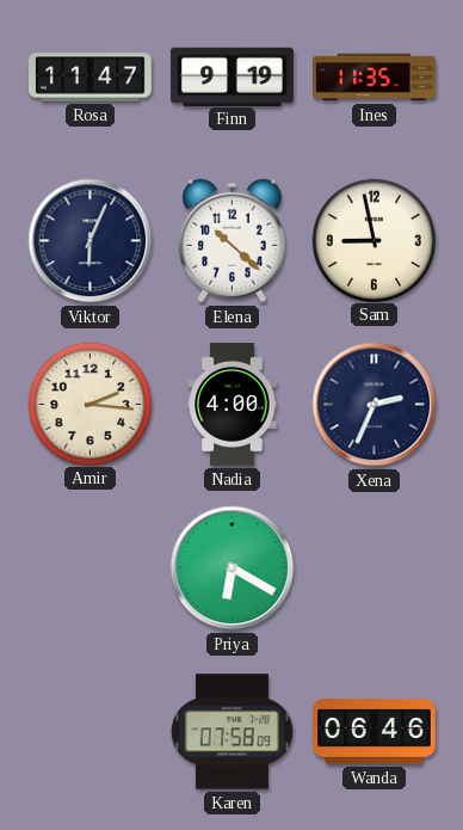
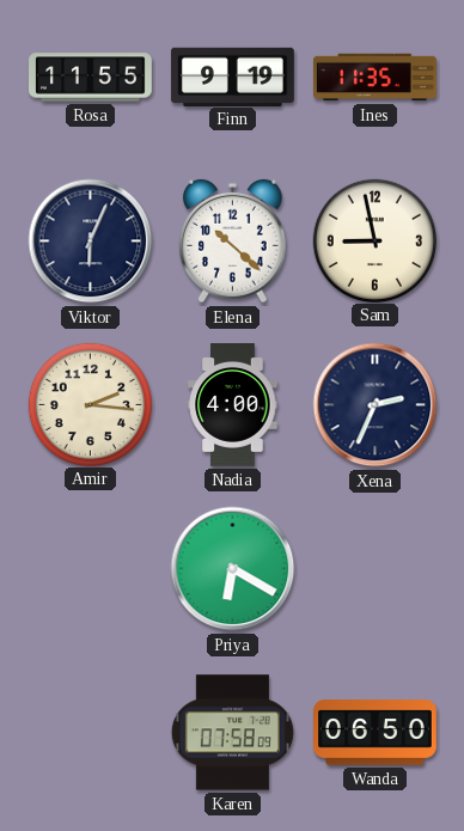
Rosa: 11:47 -> 11:55 (91, 78)
Wanda: 06:46 -> 06:50 (376, 733)
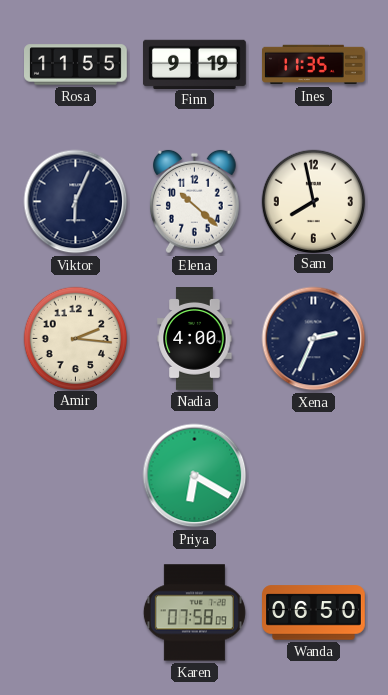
Sam: 8:58 -> 7:58 (313, 201)
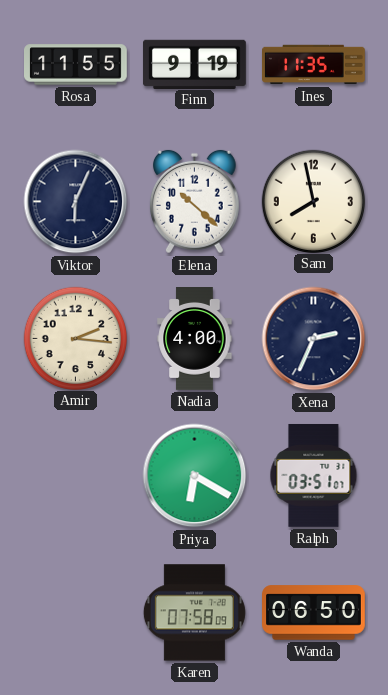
Ralph: none -> 03:51 (314, 475)
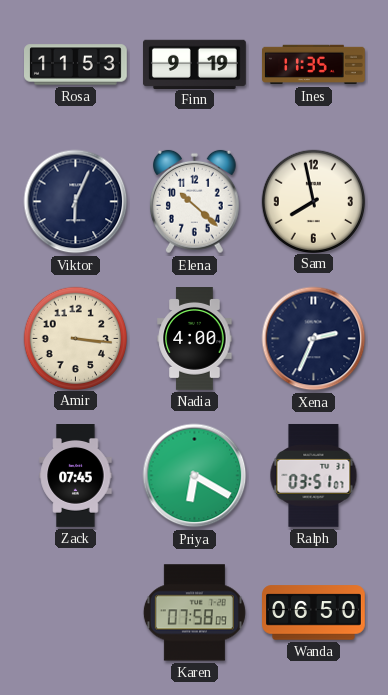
Rosa: 11:55 -> 11:53 (76, 65)
Amir: 2:16 -> 3:16 (75, 338)
Zack: none -> 07:45 (76, 476)
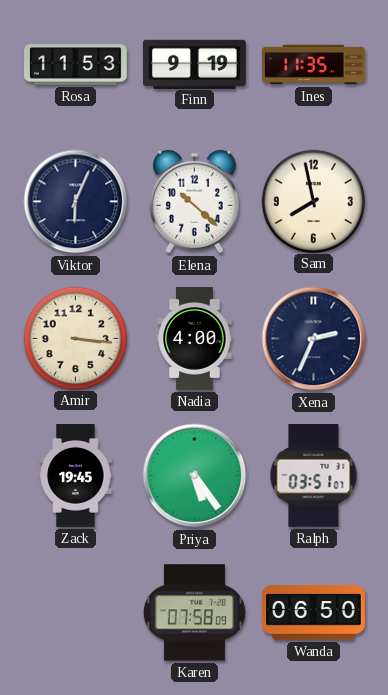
Zack: 07:45 -> 19:45 (76, 476)
Priya: 6:20 -> 5:24 (195, 476)
